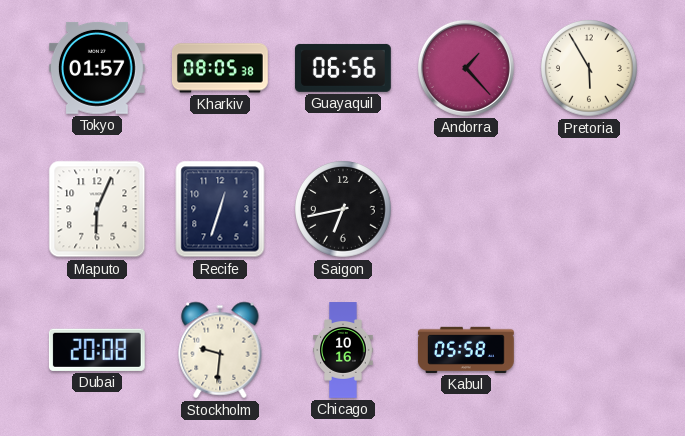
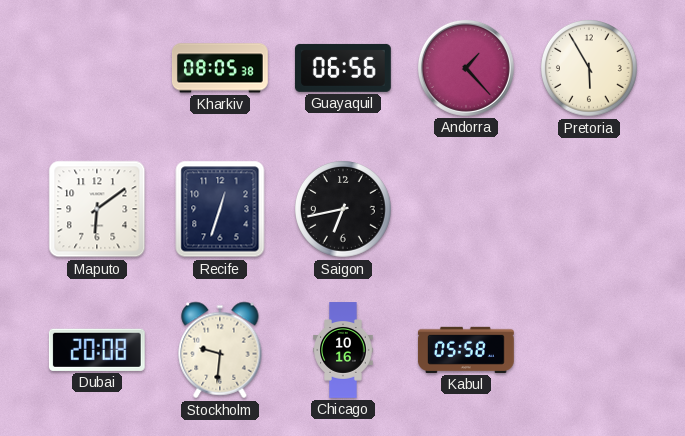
Tokyo: 01:57 -> none (97, 68)
Maputo: 6:04 -> 6:09 (97, 209)
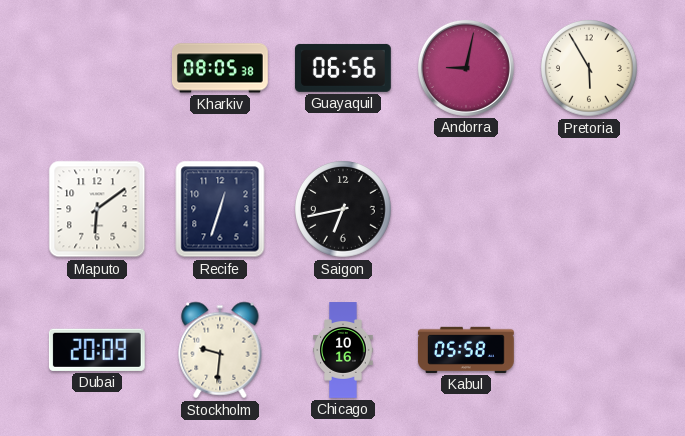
Andorra: 1:23 -> 9:02 (466, 68)
Dubai: 20:08 -> 20:09 (97, 350)
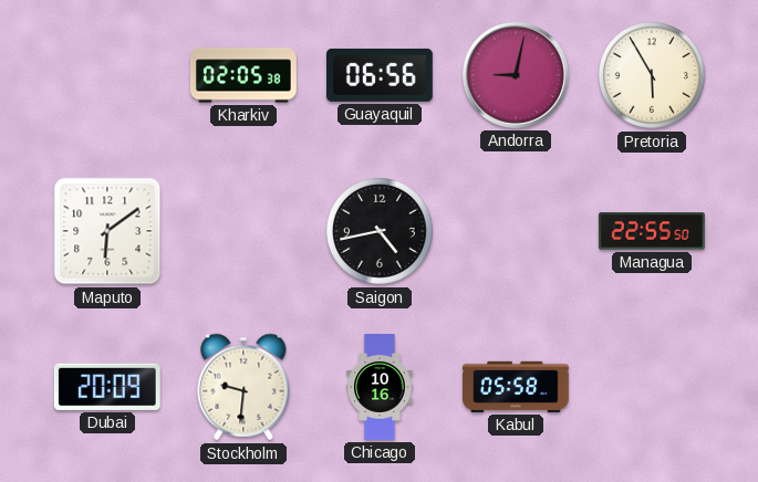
Kharkiv: 08:05 -> 02:05 (243, 75)
Recife: 12:33 -> none (220, 209)
Saigon: 6:43 -> 4:43 (381, 232)
Managua: none -> 22:55 (652, 231)
